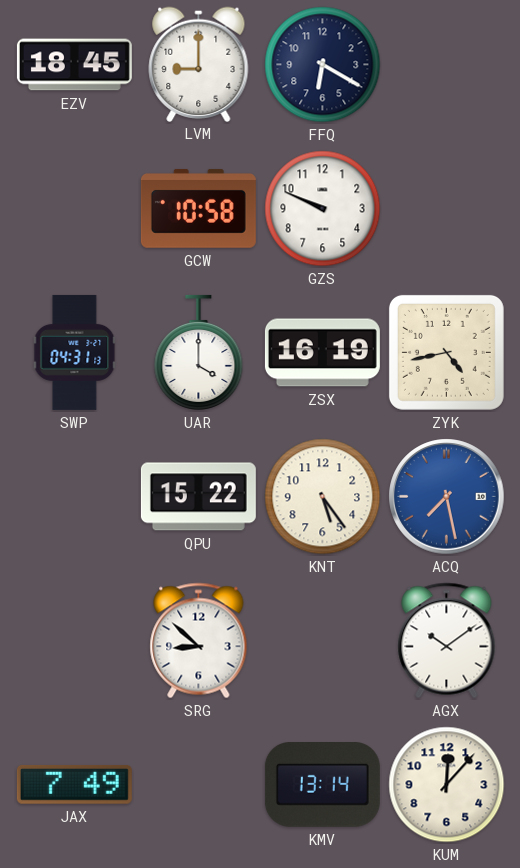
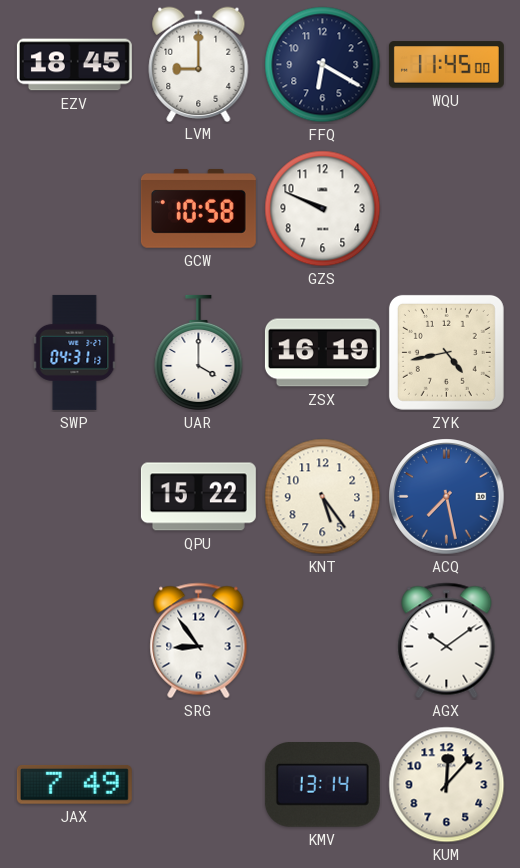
WQU: none -> 11:45 (446, 65)
SRG: 8:52 -> 8:54 (199, 641)
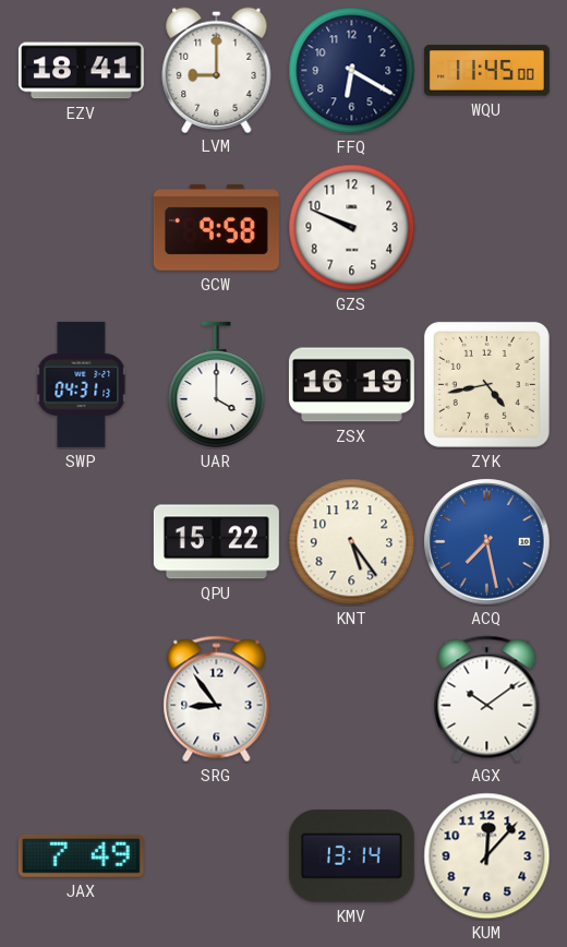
EZV: 18:45 -> 18:41 (81, 71)
GCW: 10:58 -> 9:58 (216, 227)
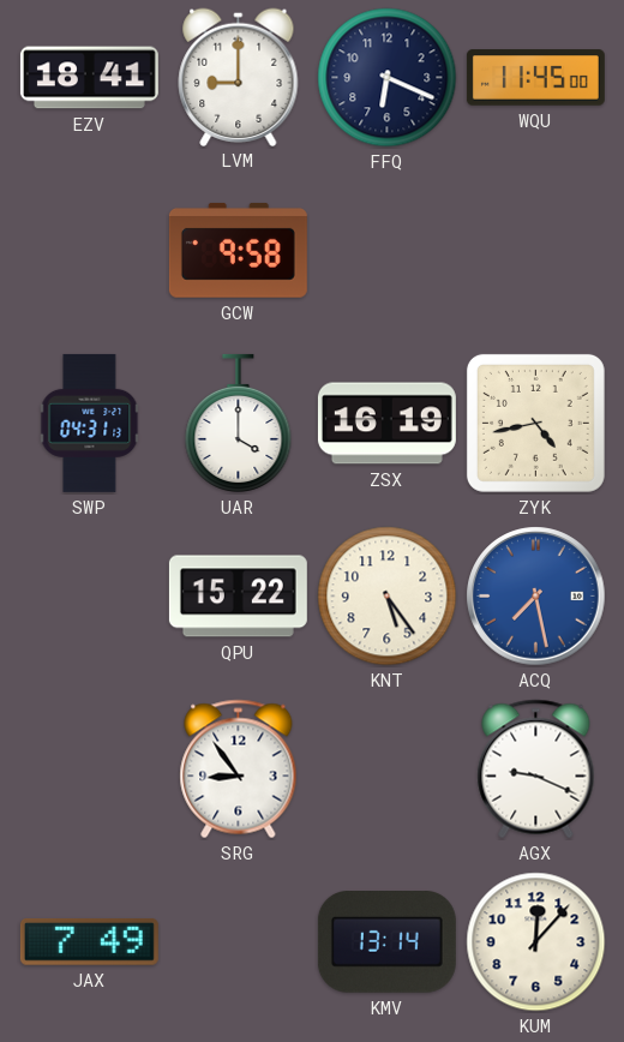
FFQ: 6:20 -> 6:19 (388, 78)
GZS: 9:49 -> none (352, 228)
AGX: 10:09 -> 9:19 (536, 769)
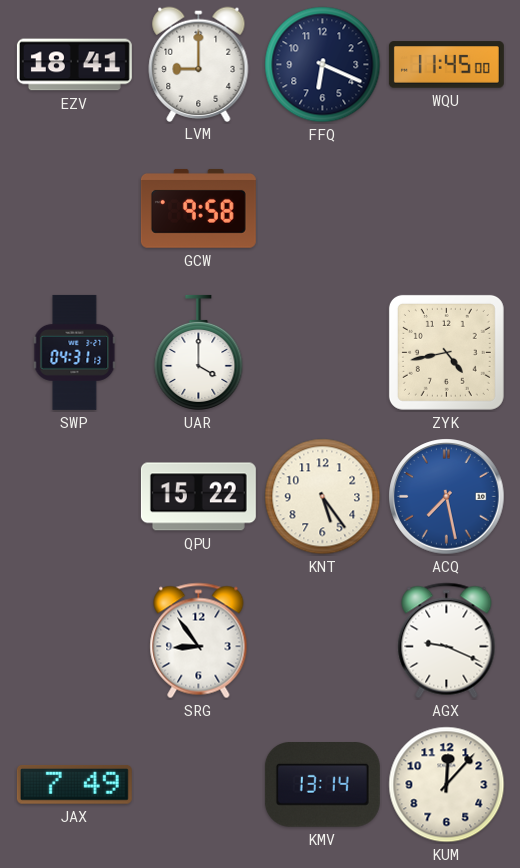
ZSX: 16:19 -> none (386, 424)
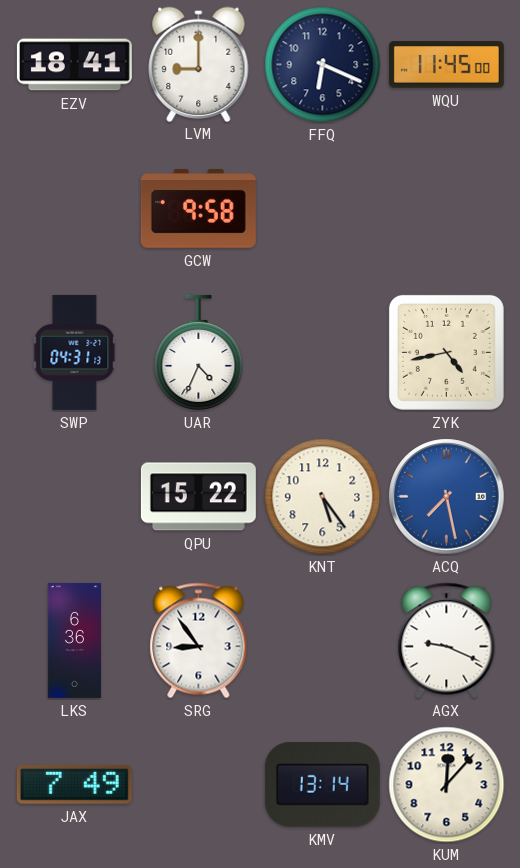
UAR: 4:00 -> 4:34 (199, 352)
LKS: none -> 6:36 (74, 640)
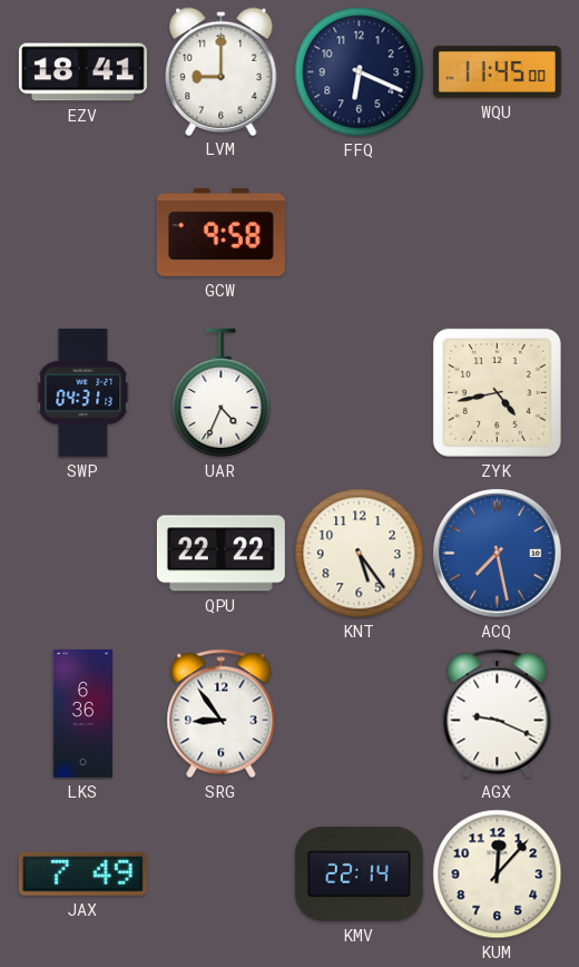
QPU: 15:22 -> 22:22 (220, 554)
KMV: 13:14 -> 22:14 (359, 875)
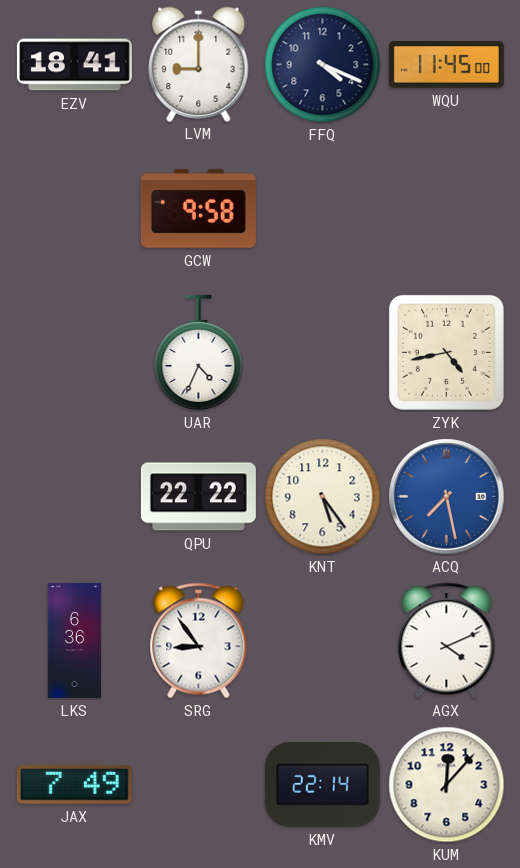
FFQ: 6:19 -> 4:19 (323, 65)
SWP: 04:31 -> none (84, 392)
AGX: 9:19 -> 4:11 (447, 641)
